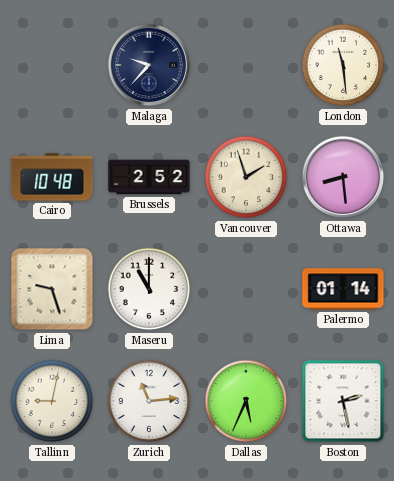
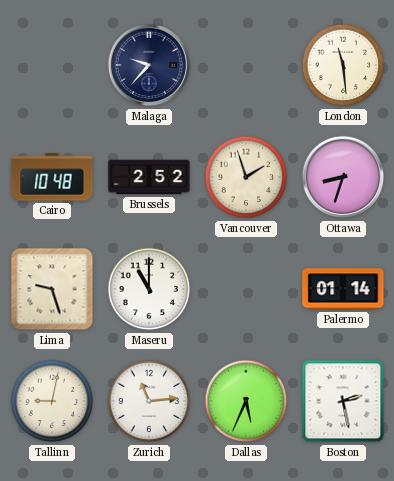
Ottawa: 8:29 -> 8:33 (343, 177)
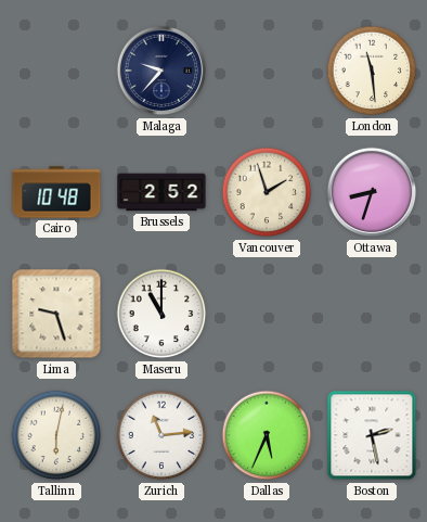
Palermo: 01:14 -> none (343, 289)
Tallinn: 9:02 -> 6:02 (56, 435)
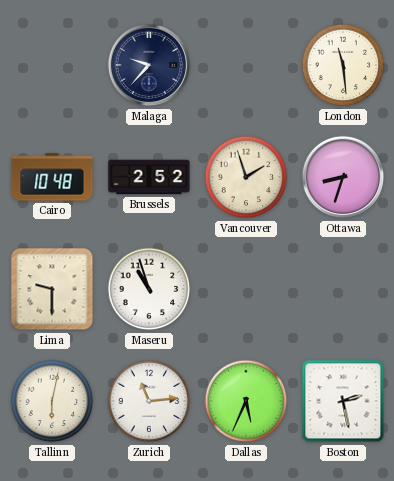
Lima: 9:27 -> 9:30 (52, 289)
Maseru: 11:00 -> 10:57 (149, 289)
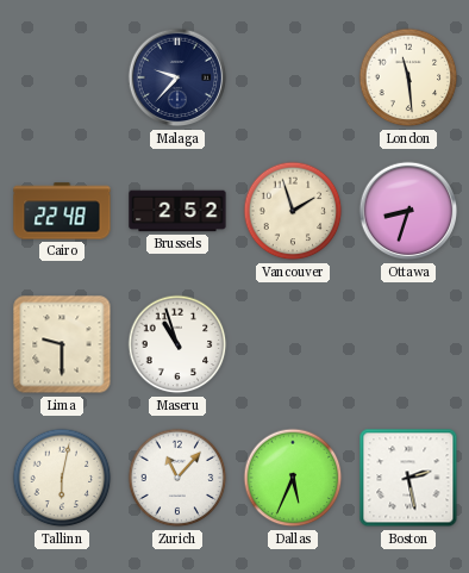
Cairo: 10:48 -> 22:48 (62, 211)
Zurich: 11:14 -> 11:07 (177, 478)
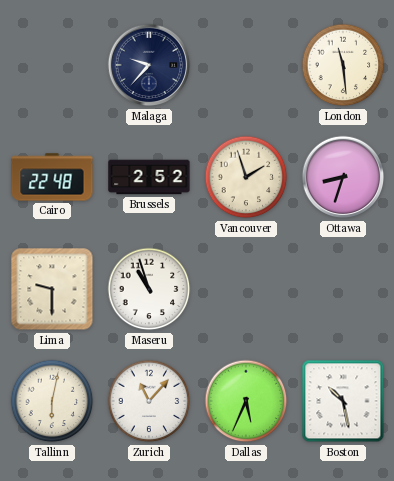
Boston: 2:28 -> 10:28 (343, 401)
